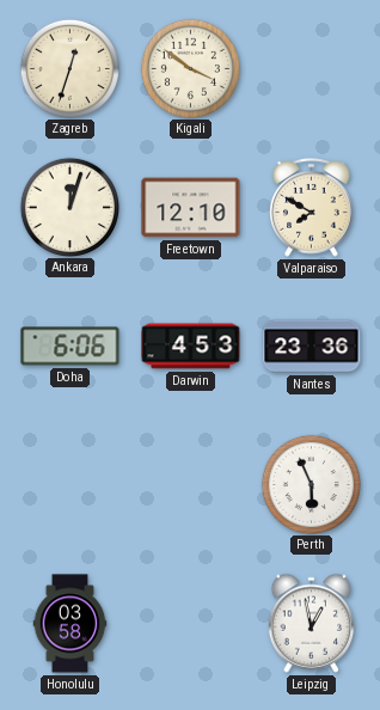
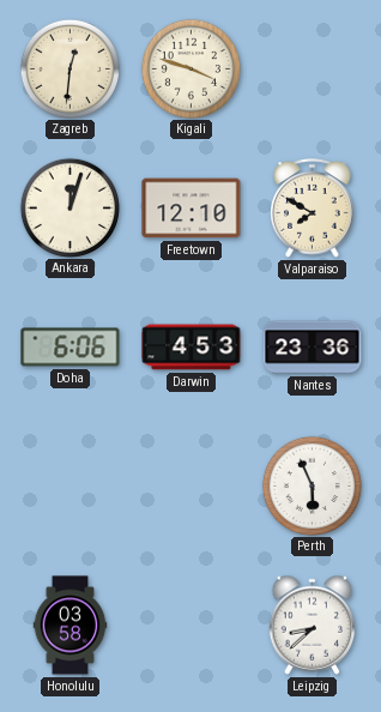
Zagreb: 12:33 -> 12:31 (69, 68)
Kigali: 3:51 -> 3:48 (190, 68)
Leipzig: 12:58 -> 8:38 (313, 624)
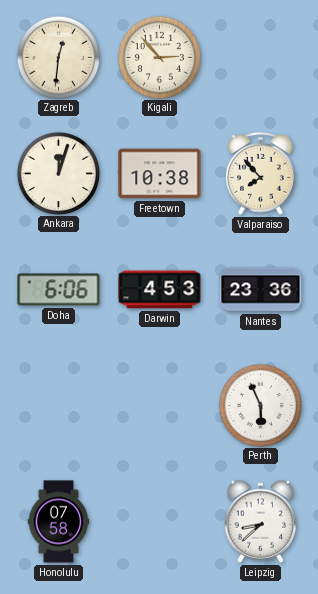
Kigali: 3:48 -> 2:53 (159, 57)
Freetown: 12:10 -> 10:38 (160, 174)
Valparaiso: 7:50 -> 7:53 (261, 174)
Honolulu: 03:58 -> 07:58 (59, 522)
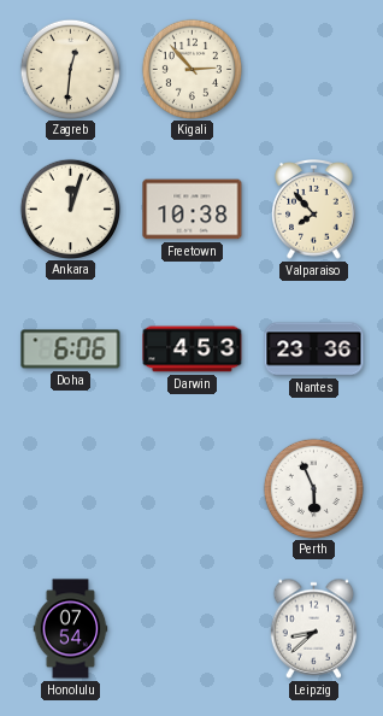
Honolulu: 07:58 -> 07:54 (71, 629)
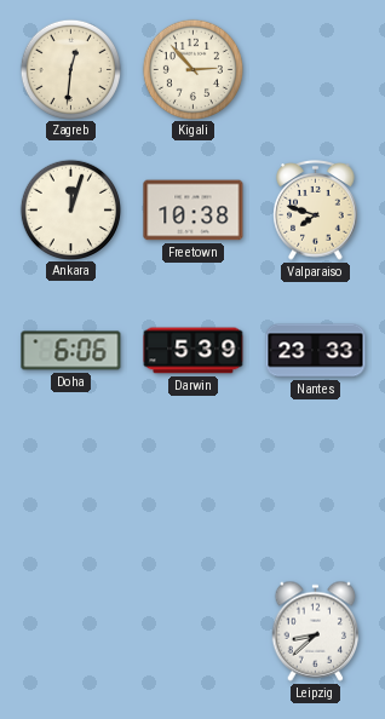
Valparaiso: 7:53 -> 7:48 (316, 211)
Darwin: 4:53 -> 5:39 (194, 351)
Nantes: 23:36 -> 23:33 (316, 351)
Perth: 5:56 -> none (313, 488)
Honolulu: 07:54 -> none (71, 629)
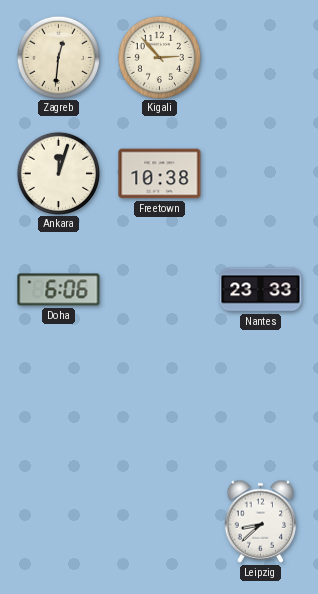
Valparaiso: 7:48 -> none (316, 211)
Darwin: 5:39 -> none (194, 351)
